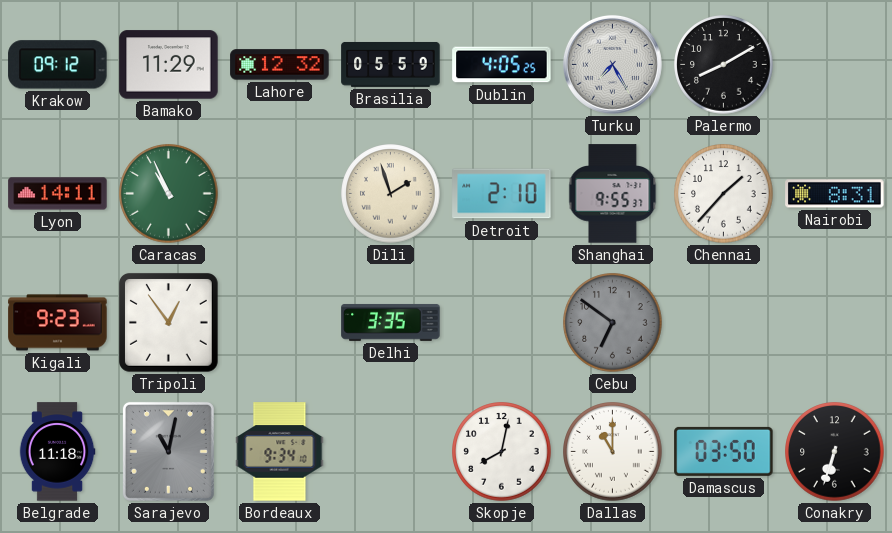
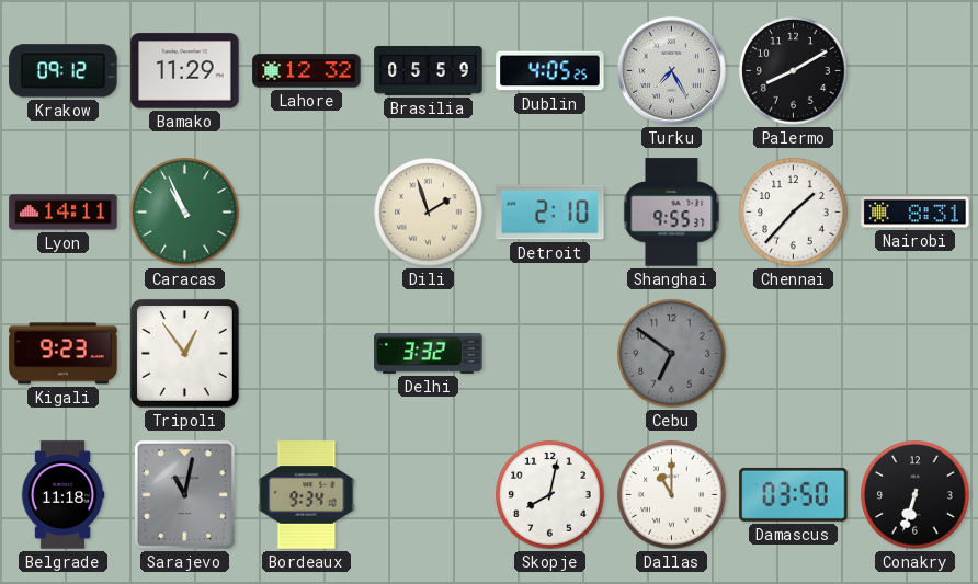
Delhi: 3:35 -> 3:32 (429, 353)
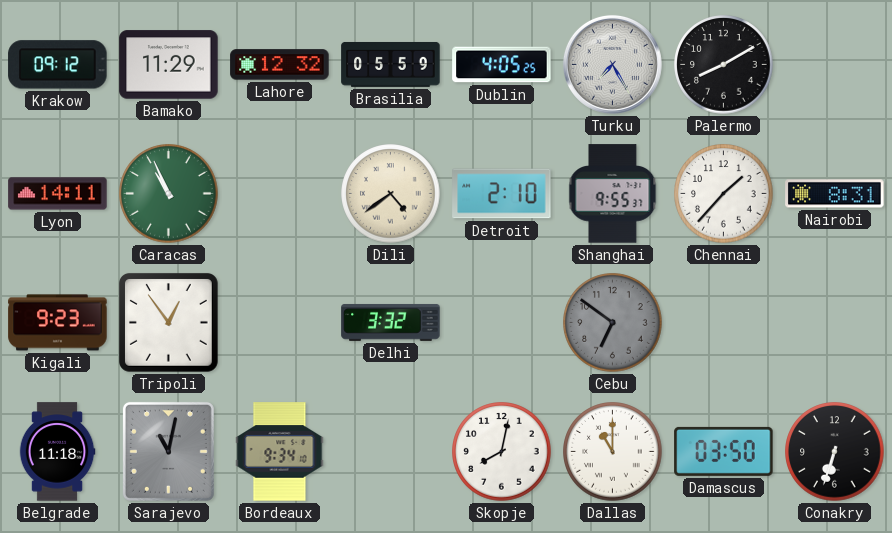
Dili: 1:57 -> 4:39 (391, 194)
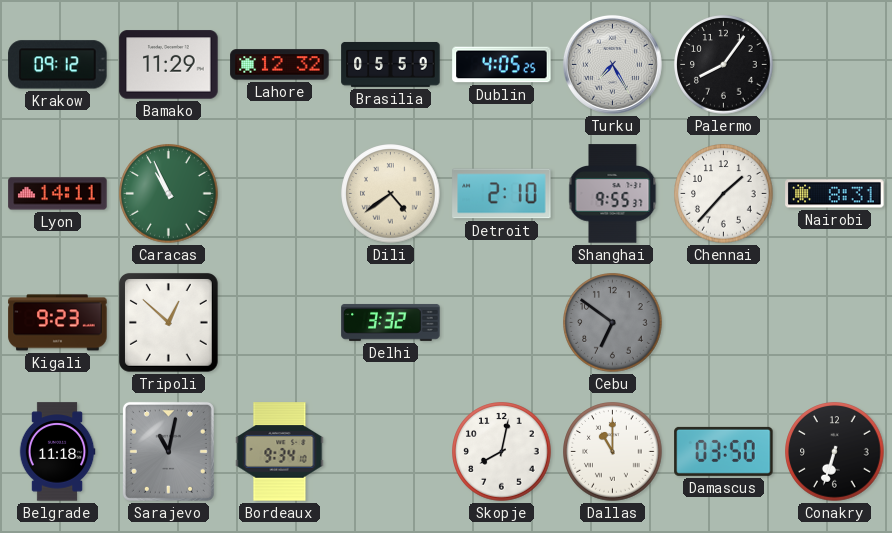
Palermo: 8:10 -> 8:06 (724, 65)
Tripoli: 12:54 -> 12:52 (168, 322)
